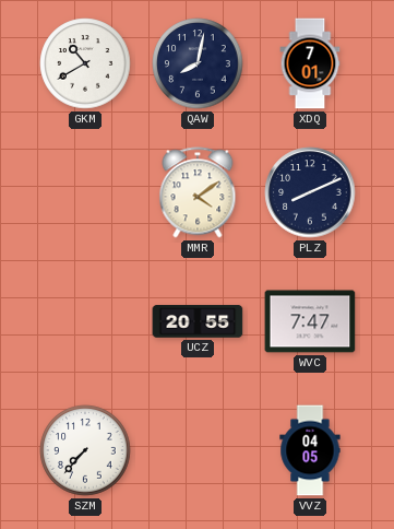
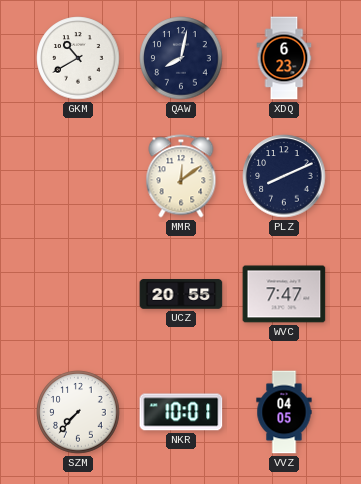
XDQ: 7:01 -> 6:23 (284, 58)
MMR: 4:09 -> 12:09 (181, 176)
NKR: none -> 10:01 (181, 412)
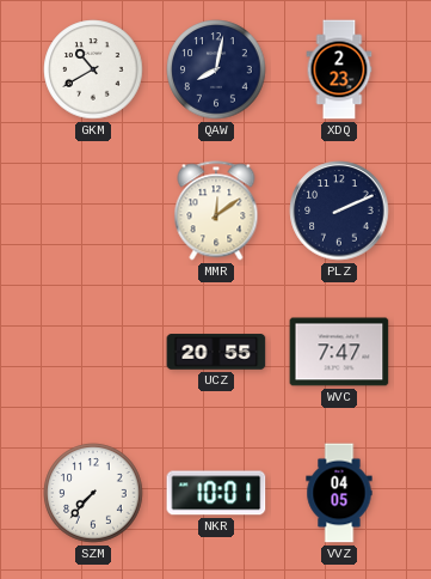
XDQ: 6:23 -> 2:23 (339, 69)
PLZ: 8:11 -> 2:11 (339, 211)
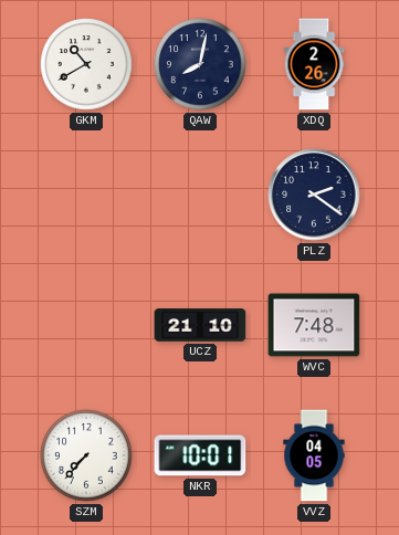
XDQ: 2:23 -> 2:26 (314, 64)
MMR: 12:09 -> none (216, 211)
PLZ: 2:11 -> 2:21 (314, 195)
UCZ: 20:55 -> 21:10 (200, 325)
WVC: 7:47 -> 7:48 (314, 325)
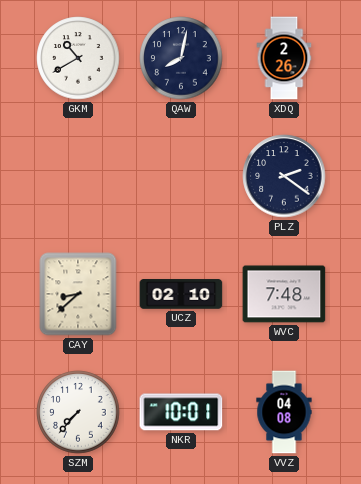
CAY: none -> 8:38 (78, 294)
UCZ: 21:10 -> 02:10 (181, 294)
VVZ: 04:05 -> 04:08 (284, 412)
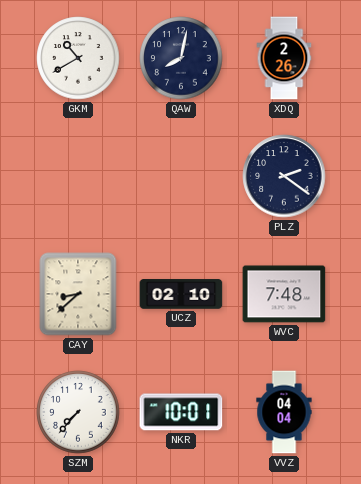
VVZ: 04:08 -> 04:04 (284, 412)
